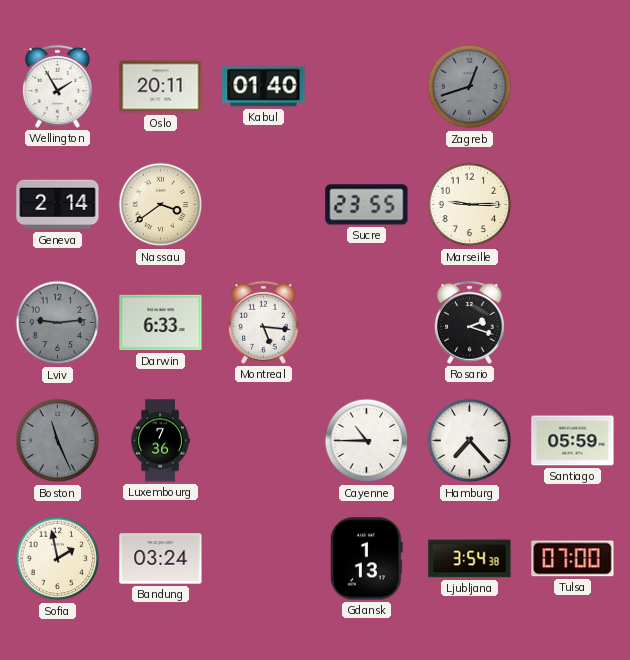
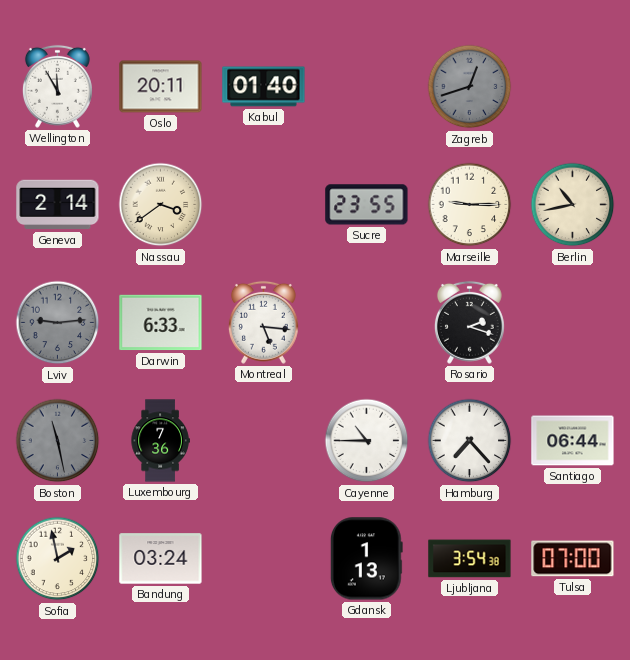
Wellington: 1:55 -> 11:55 (57, 86)
Berlin: none -> 10:43 (573, 205)
Boston: 11:26 -> 11:28 (58, 441)
Santiago: 05:59 -> 06:44 (573, 441)
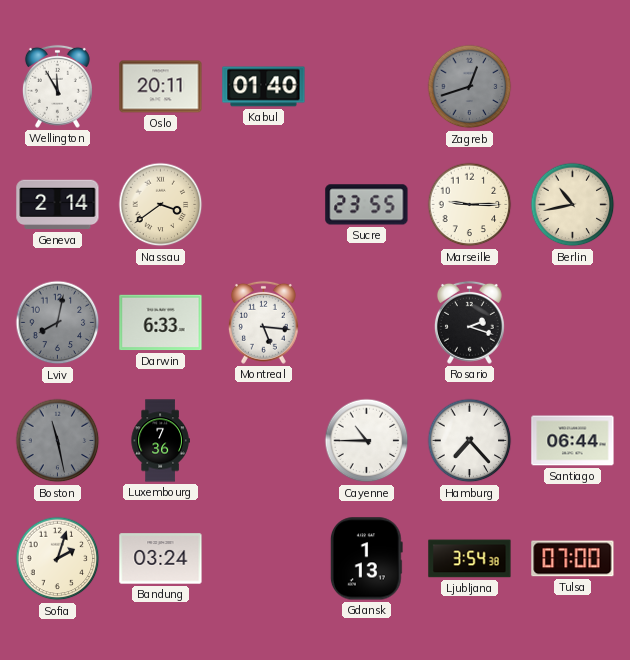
Lviv: 9:14 -> 8:02 (58, 323)
Sofia: 1:58 -> 2:03 (58, 559)
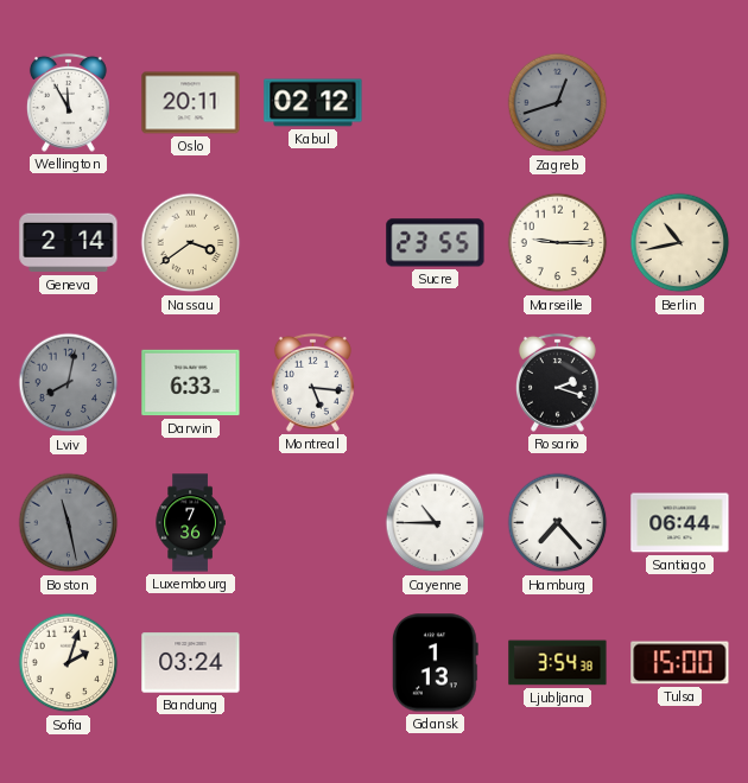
Kabul: 01:40 -> 02:12 (313, 103)
Tulsa: 07:00 -> 15:00 (680, 663)
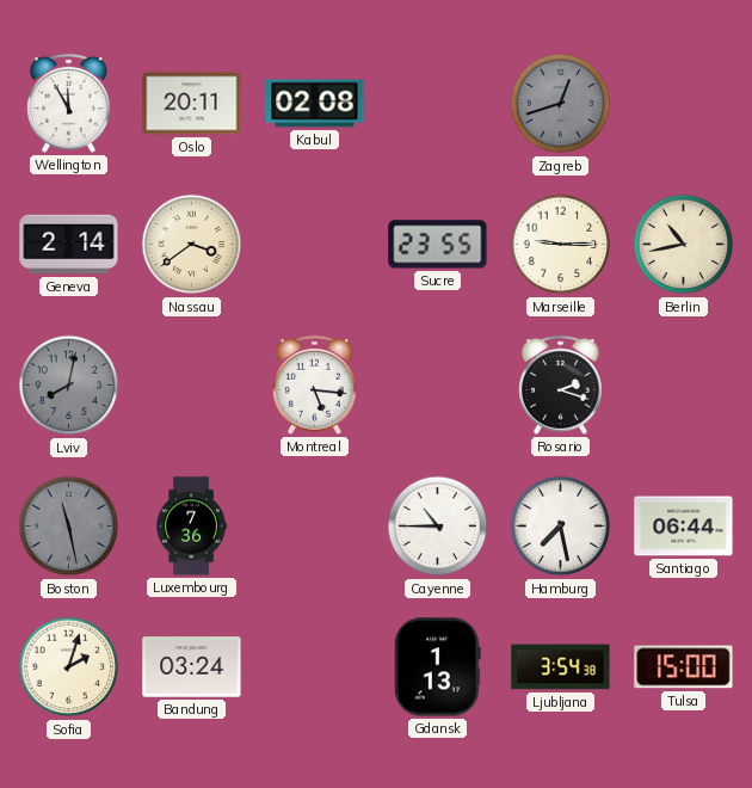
Kabul: 02:12 -> 02:08 (315, 104)
Darwin: 6:33 -> none (191, 383)
Hamburg: 7:23 -> 7:28 (561, 527)
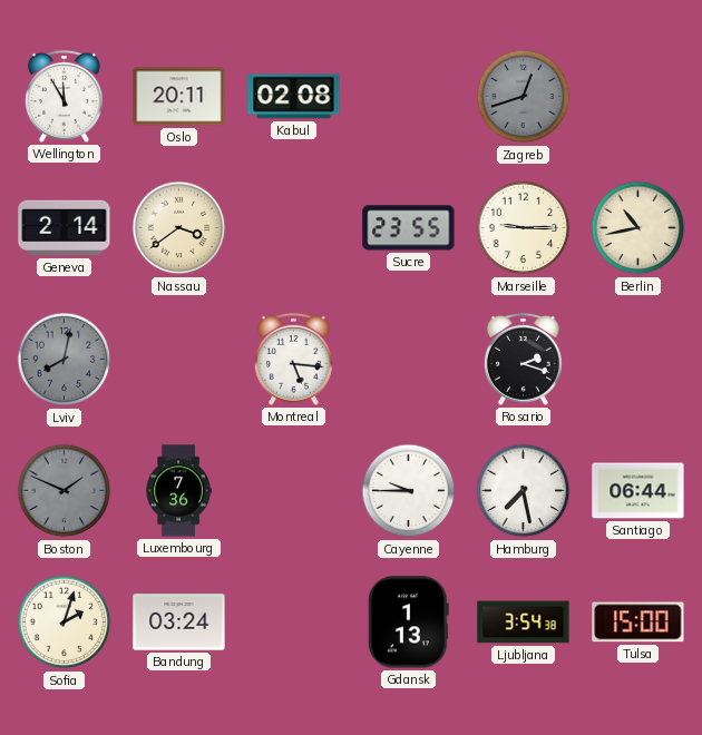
Boston: 11:28 -> 1:49 (65, 491)
Cayenne: 10:45 -> 9:45 (409, 491)
